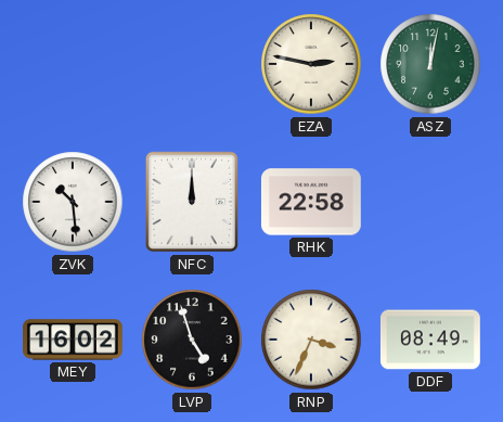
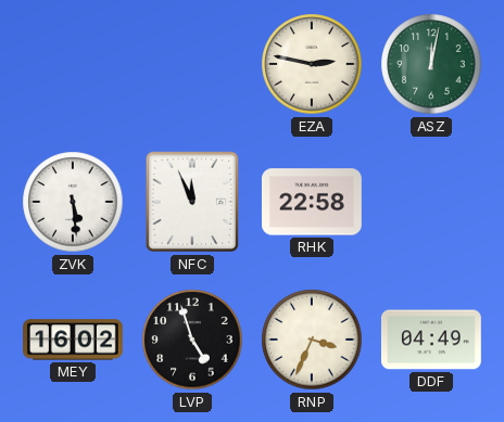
ZVK: 10:29 -> 5:29 (73, 202)
NFC: 12:00 -> 11:56 (192, 202)
DDF: 08:49 -> 04:49 (431, 340)
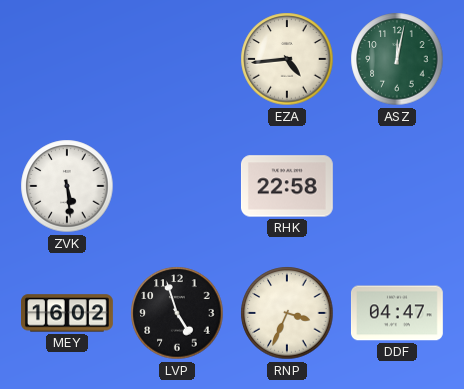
EZA: 2:47 -> 4:44 (287, 59)
NFC: 11:56 -> none (192, 202)
DDF: 04:49 -> 04:47 (397, 313)
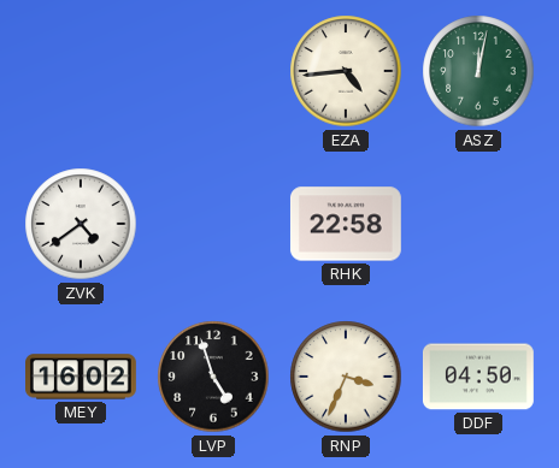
ZVK: 5:29 -> 4:39 (81, 224)
DDF: 04:47 -> 04:50 (478, 377)
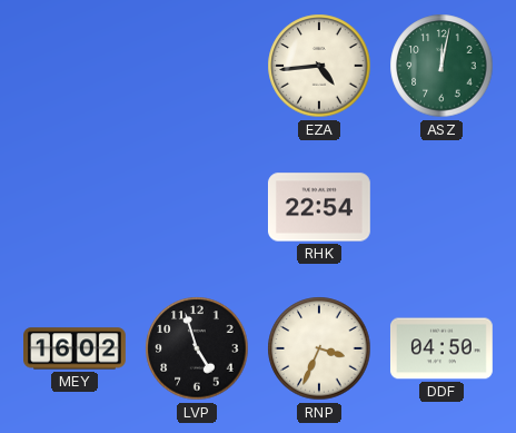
ZVK: 4:39 -> none (81, 224)
RHK: 22:58 -> 22:54 (319, 207)
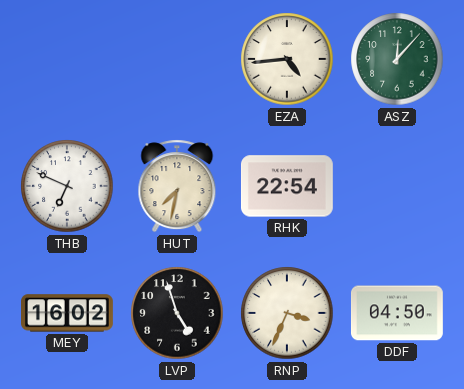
ASZ: 12:02 -> 12:07 (397, 59)
THB: none -> 6:49 (67, 186)
HUT: none -> 7:32 (177, 186)
